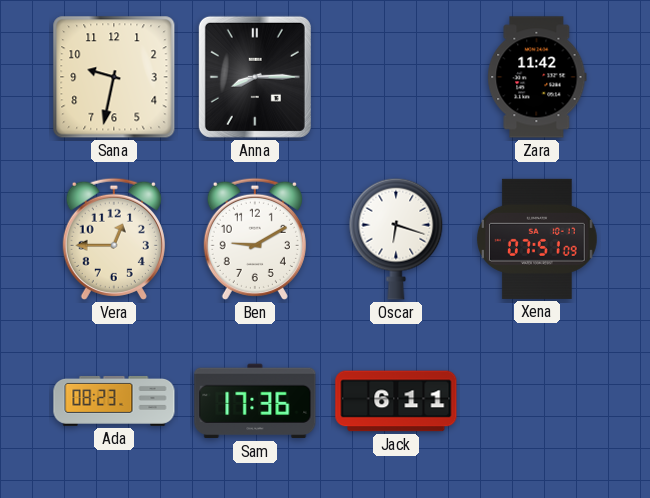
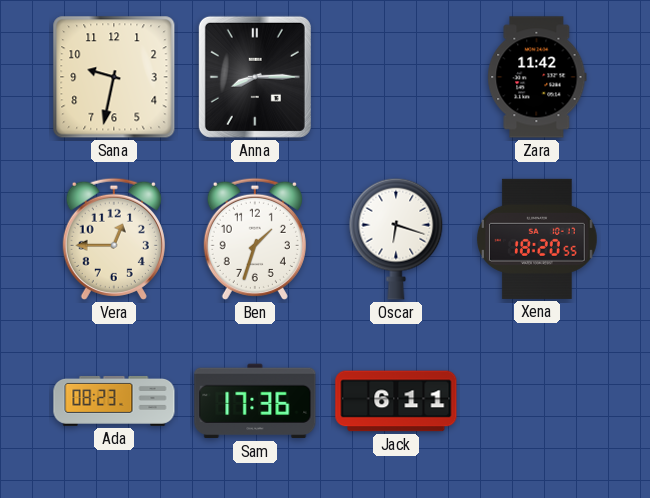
Ben: 9:10 -> 1:33 (255, 239)
Xena: 07:51 -> 18:20 (537, 239)
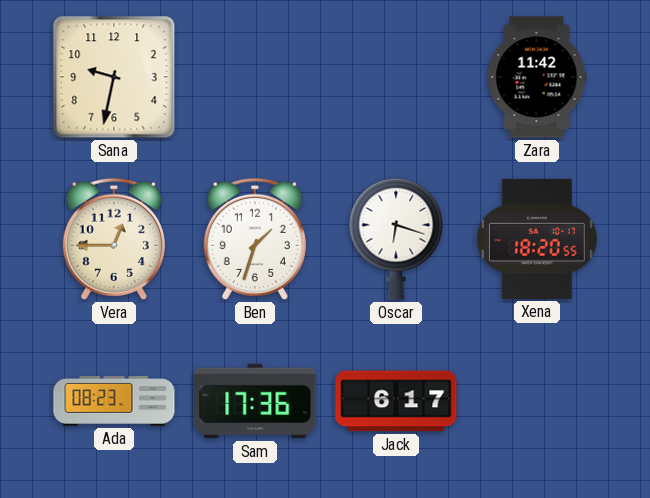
Anna: 8:15 -> none (255, 77)
Jack: 6:11 -> 6:17 (396, 401)
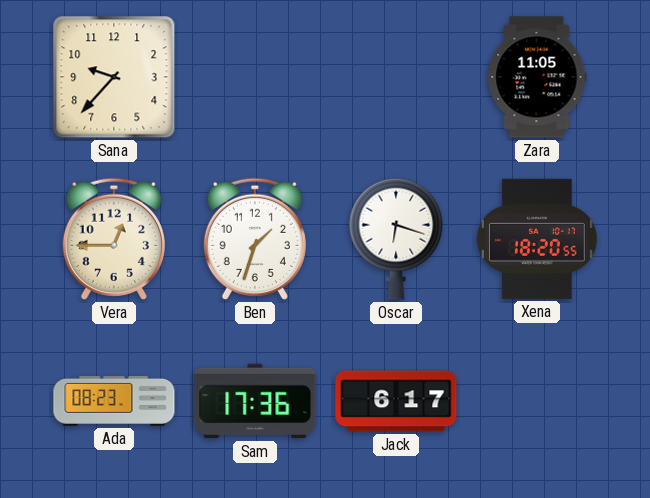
Sana: 9:32 -> 9:37 (114, 77)
Zara: 11:42 -> 11:05 (537, 77)
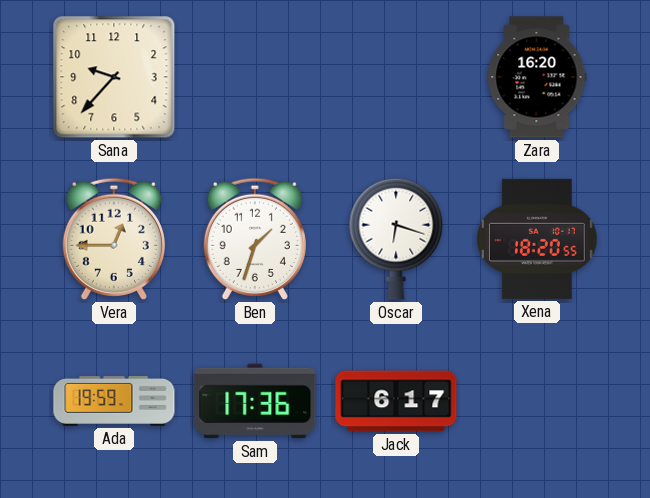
Zara: 11:05 -> 16:20 (537, 77)
Ada: 08:23 -> 19:59 (114, 401)
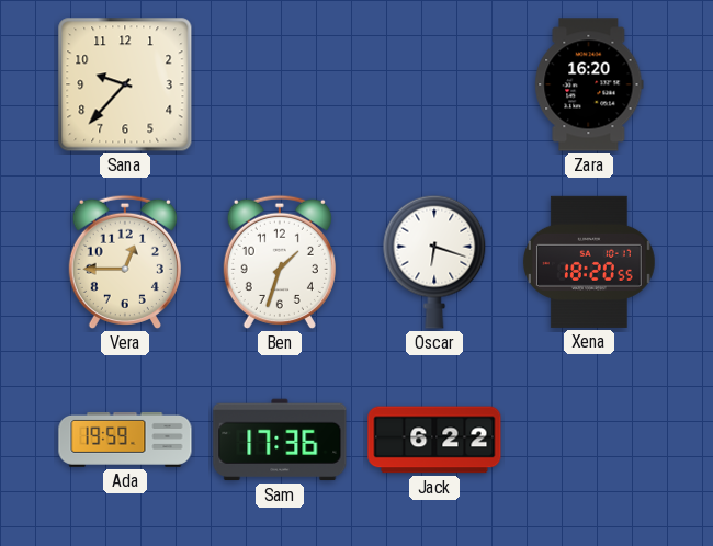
Jack: 6:17 -> 6:22 (434, 440)
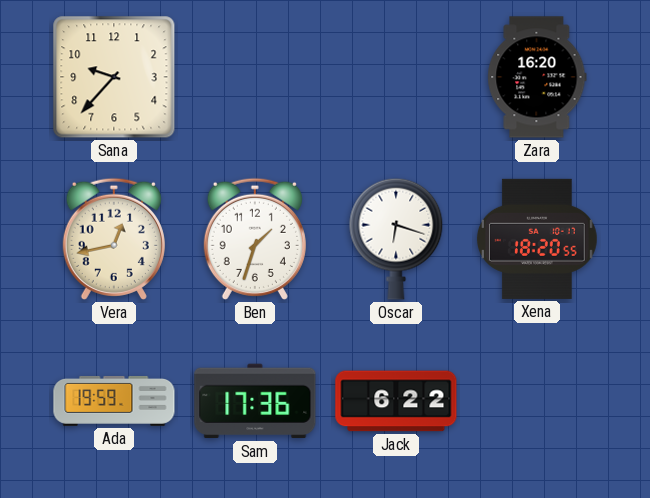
Vera: 12:45 -> 12:43 (114, 239)
